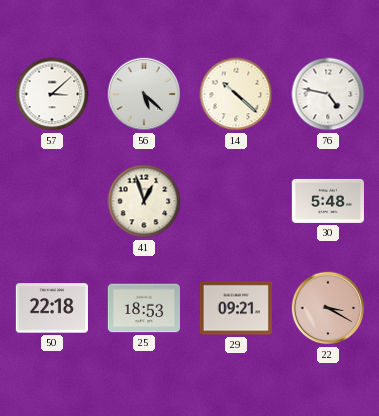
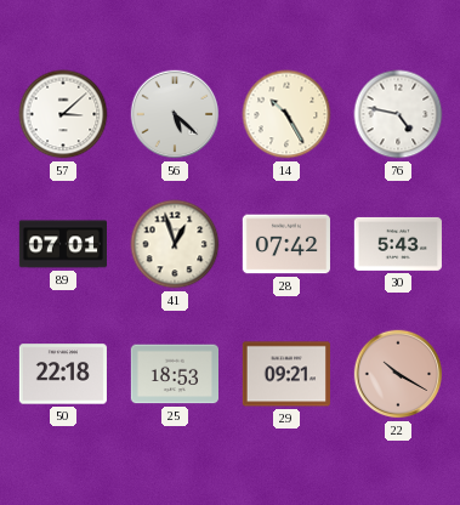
14: 10:22 -> 10:25 (286, 114)
89: none -> 07:01 (62, 244)
28: none -> 07:42 (285, 244)
30: 5:48 -> 5:43 (398, 244)
22: 3:20 -> 10:20 (398, 374)
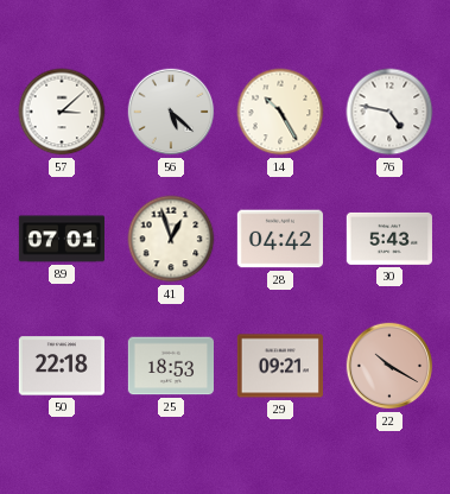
28: 07:42 -> 04:42 (279, 239)
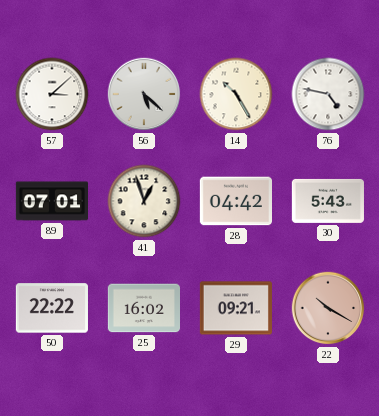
50: 22:18 -> 22:22 (51, 308)
25: 18:53 -> 16:02 (143, 308)
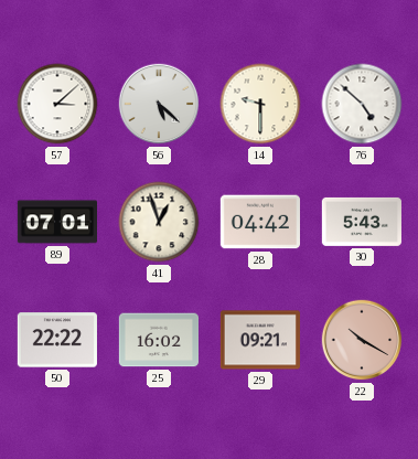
14: 10:25 -> 9:30 (260, 104)
76: 4:47 -> 4:52 (362, 104)
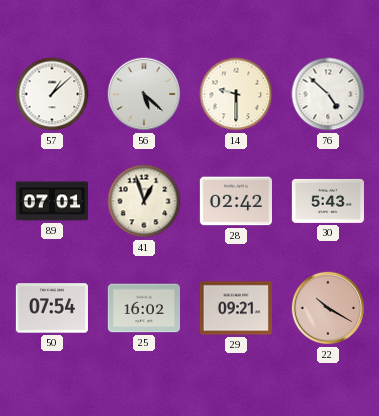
57: 3:08 -> 1:08 (52, 94)
28: 04:42 -> 02:42 (235, 201)
50: 22:22 -> 07:54 (51, 308)
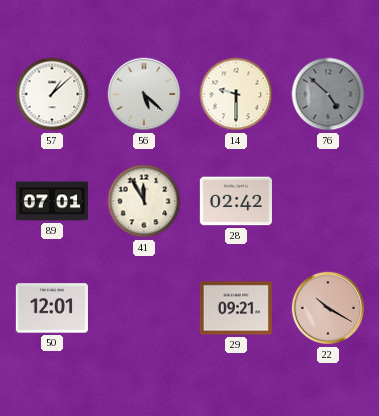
76 dial: white -> grey (328, 94)
41: 12:57 -> 11:55 (144, 201)
30: 5:43 -> none (328, 201)
50: 07:54 -> 12:01 (51, 308)
25: 16:02 -> none (143, 308)
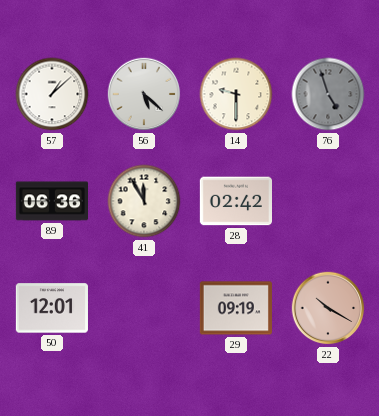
76: 4:52 -> 4:57 (328, 94)
89: 07:01 -> 06:36 (51, 201)
29: 09:21 -> 09:19 (236, 308)
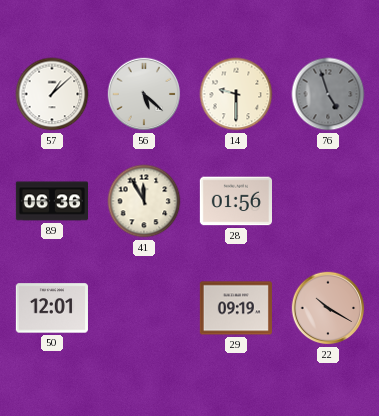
28: 02:42 -> 01:56 (235, 201)
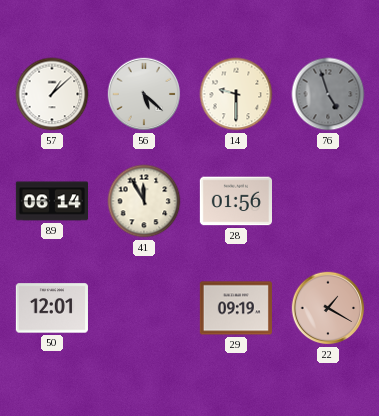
89: 06:36 -> 06:14 (51, 201)
22: 10:20 -> 1:20 (328, 308)
